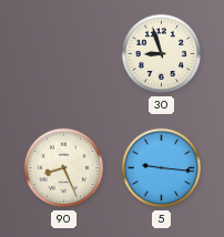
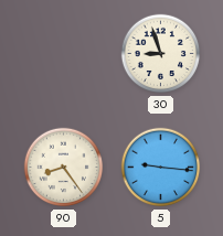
90: 8:26 -> 8:24 (64, 168)
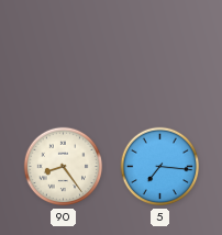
30: 8:57 -> none (161, 54)
5: 9:16 -> 7:16 (160, 167)
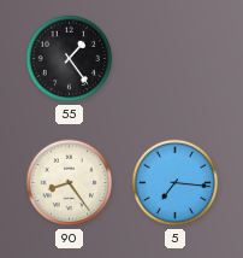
55: none -> 1:24 (70, 59)
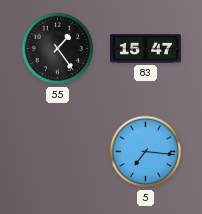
83: none -> 15:47 (146, 49)
90: 8:24 -> none (70, 183)
